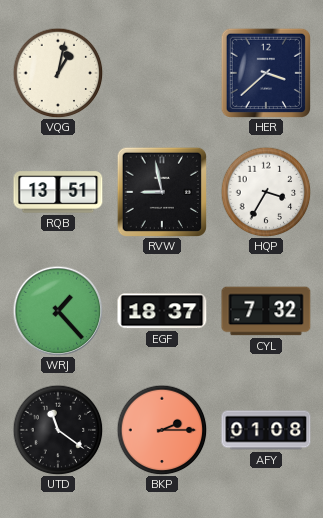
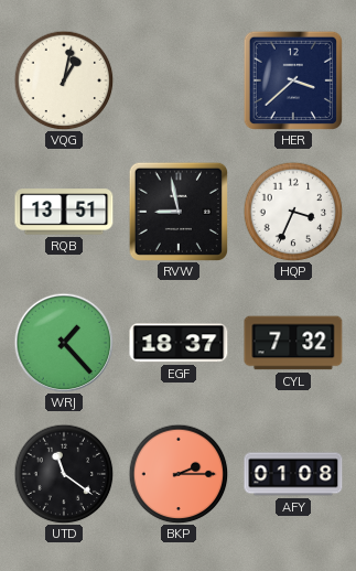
HQP: 3:35 -> 3:34 (293, 212)
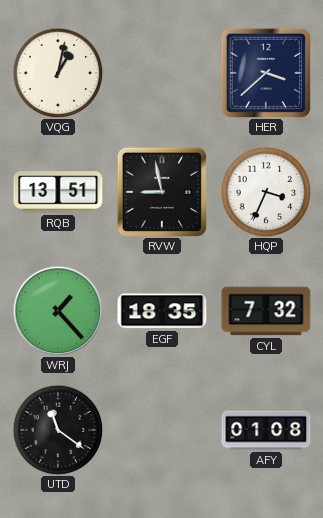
EGF: 18:37 -> 18:35 (162, 311)
BKP: 2:15 -> none (179, 474)
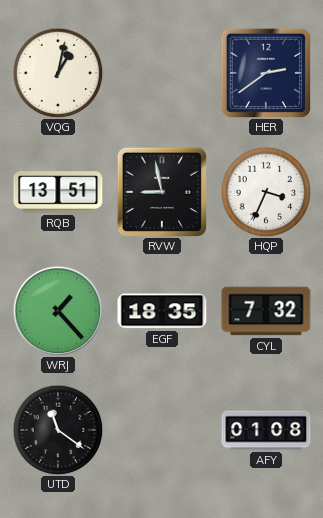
HER: 3:38 -> 2:39 (265, 72)
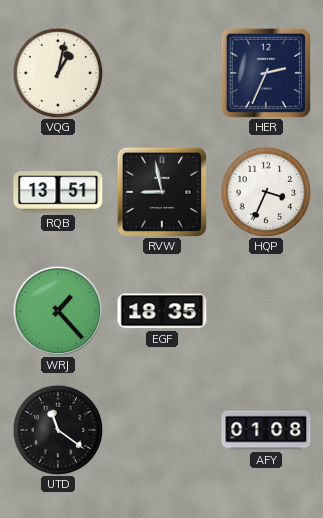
HER: 2:39 -> 2:34 (265, 72)
CYL: 7:32 -> none (266, 311)
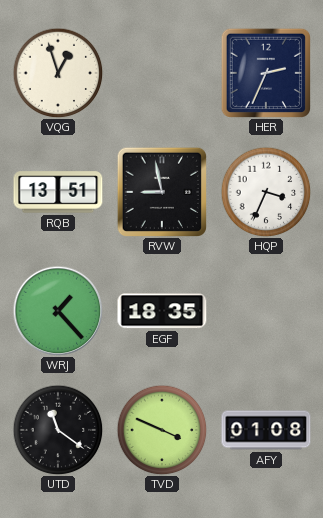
VQG: 1:02 -> 12:57 (58, 73)
TVD: none -> 3:49 (162, 430)
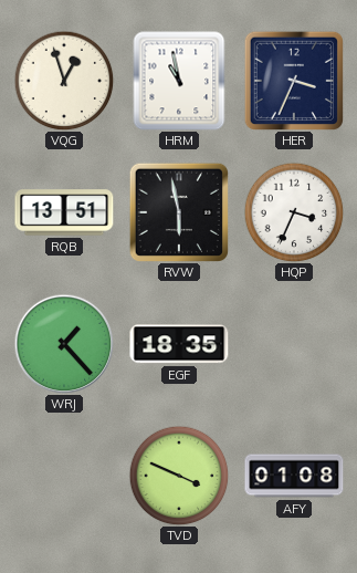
HRM: none -> 10:58 (179, 81)
HER: 2:34 -> 3:34 (293, 80)
RVW: 8:58 -> 5:58 (178, 211)
UTD: 11:21 -> none (58, 430)
